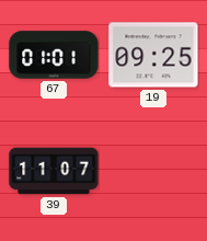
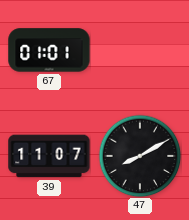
19: 09:25 -> none (153, 55)
47: none -> 8:10 (140, 156)
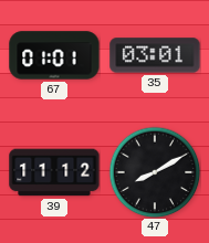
35: none -> 03:01 (155, 55)
39: 11:07 -> 11:12 (54, 172)
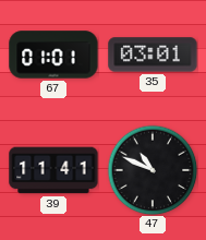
39: 11:12 -> 11:41 (53, 170)
47: 8:10 -> 10:49 (153, 170)
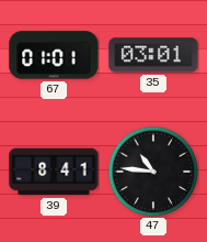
39: 11:41 -> 8:41 (54, 172)
47: 10:49 -> 10:46 (153, 172)
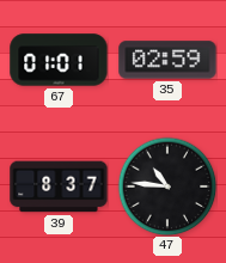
35: 03:01 -> 02:59 (167, 60)
39: 8:41 -> 8:37 (59, 186)
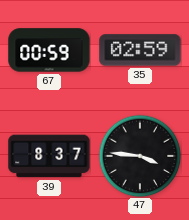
67: 01:01 -> 00:59 (49, 50)
47: 10:46 -> 3:46 (140, 156)
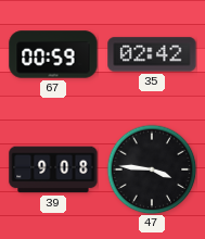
35: 02:59 -> 02:42 (152, 54)
39: 8:37 -> 9:08 (53, 169)
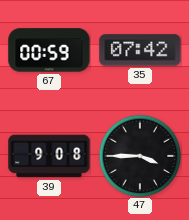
35: 02:42 -> 07:42 (140, 50)
47: 3:46 -> 3:45 (140, 156)
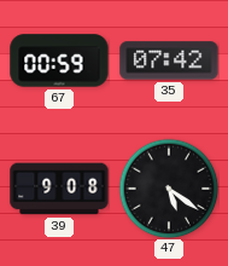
47: 3:45 -> 5:21 (169, 189)
